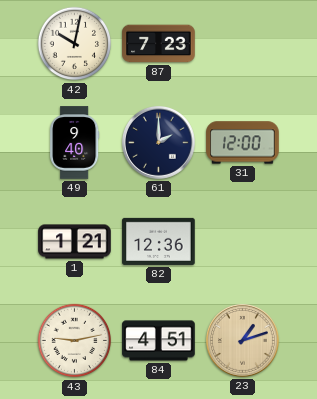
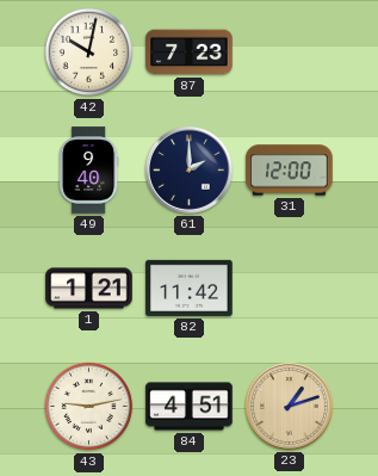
82: 12:36 -> 11:42 (190, 288)
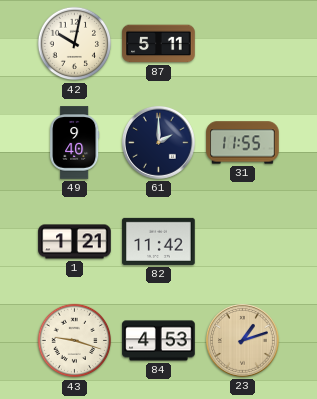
87: 7:23 -> 5:11 (159, 44)
31: 12:00 -> 11:55 (243, 143)
43: 9:13 -> 9:18 (75, 341)
84: 4:51 -> 4:53 (159, 341)
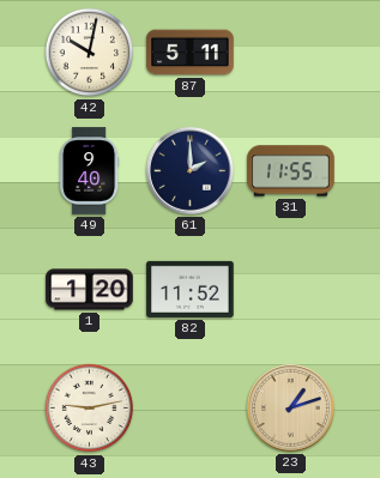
1: 1:21 -> 1:20 (90, 290)
82: 11:42 -> 11:52 (191, 289)
43: 9:18 -> 9:13 (90, 409)
84: 4:53 -> none (159, 341)
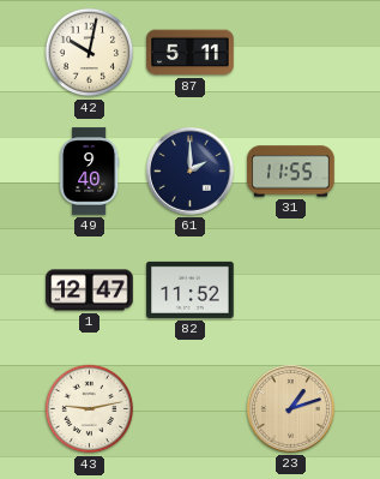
1: 1:20 -> 12:47 (90, 291)
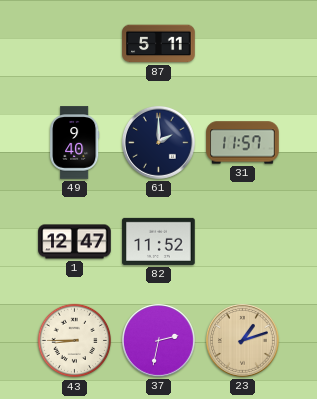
42: 10:02 -> none (90, 53)
31: 11:55 -> 11:57 (243, 143)
43: 9:13 -> 8:45 (75, 341)
37: none -> 2:32 (159, 341)
